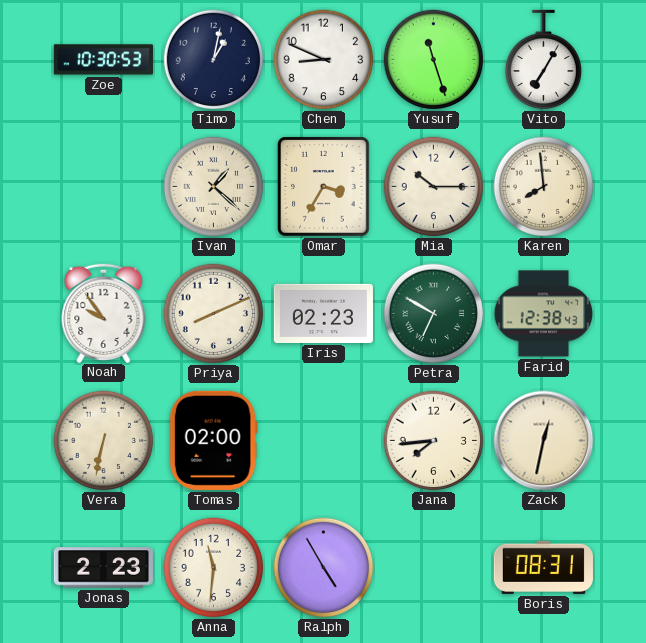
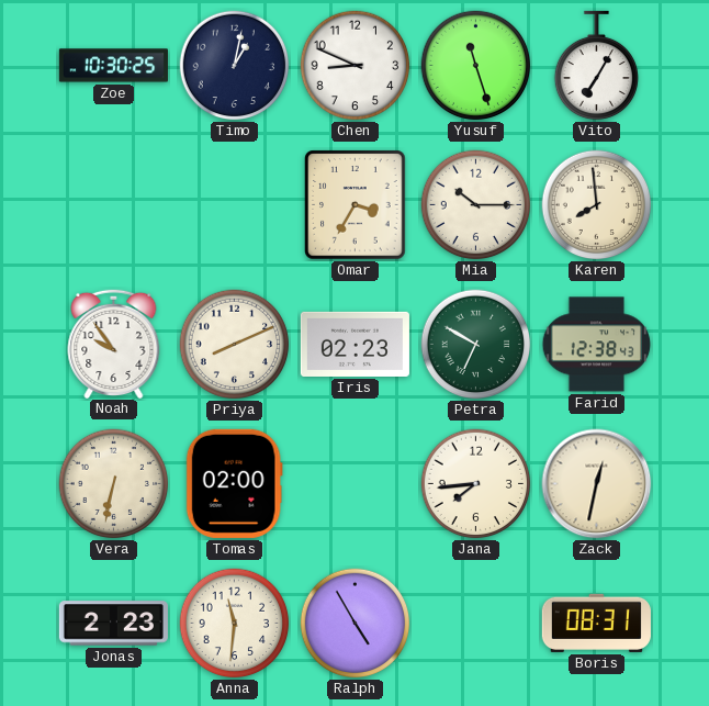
Zoe: 10:30:53 -> 10:30:25 (113, 66)
Ivan: 1:22 -> none (214, 187)
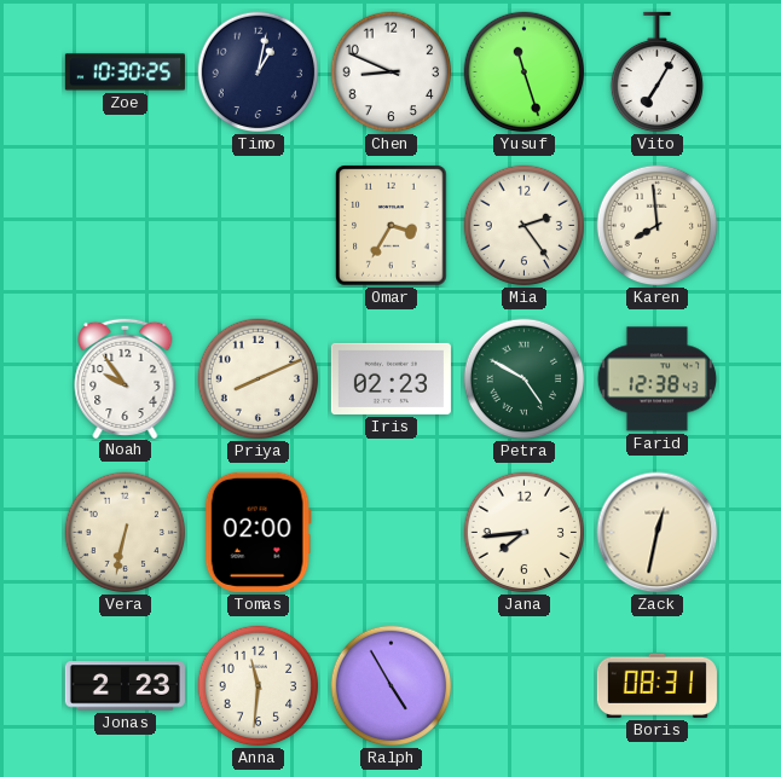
Mia: 10:15 -> 2:24 (525, 226)
Petra: 6:50 -> 4:50 (525, 379)
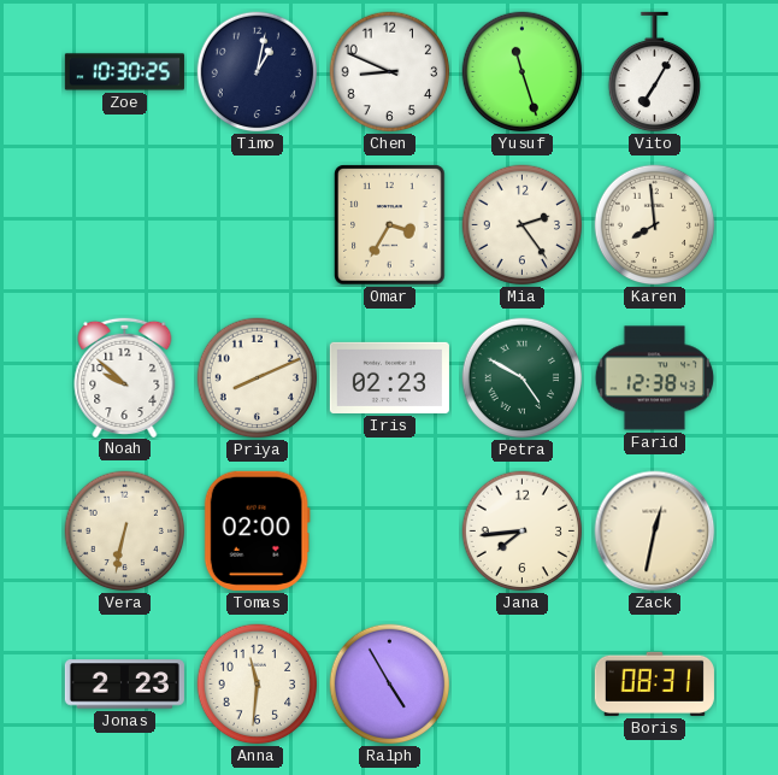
Noah: 9:54 -> 9:52 (125, 376)
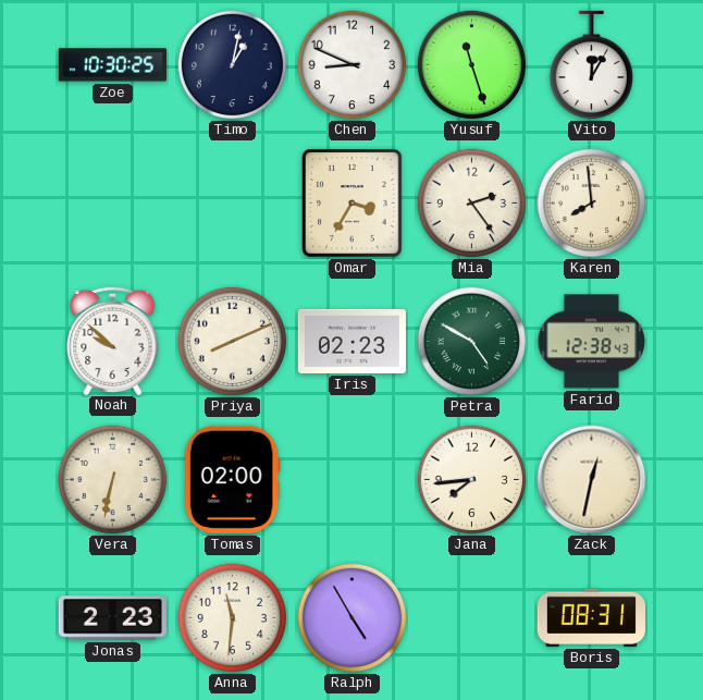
Vito: 7:05 -> 12:05 (591, 65)
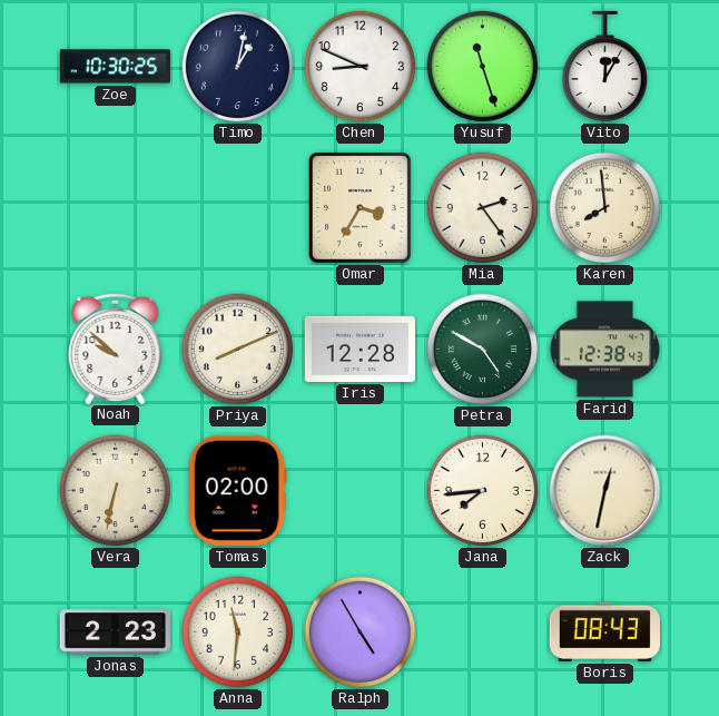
Iris: 02:23 -> 12:28 (359, 349)
Boris: 08:31 -> 08:43 (604, 631)
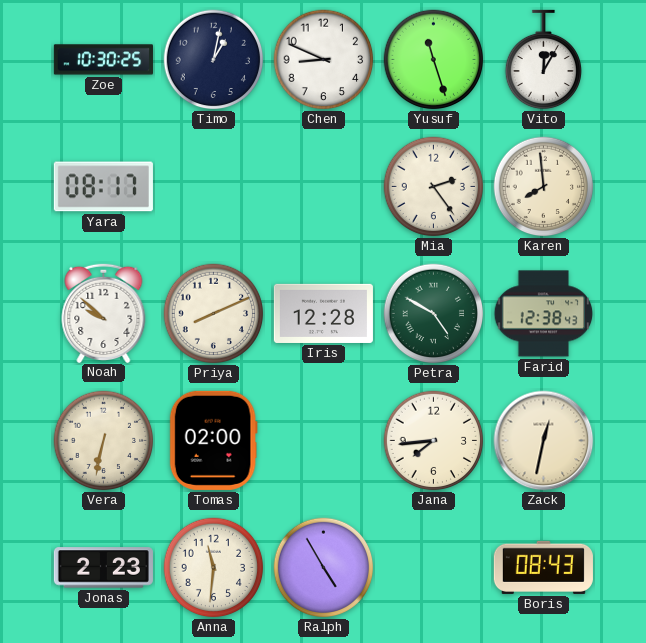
Yara: none -> 08:17 (103, 187)
Omar: 3:35 -> none (361, 208)
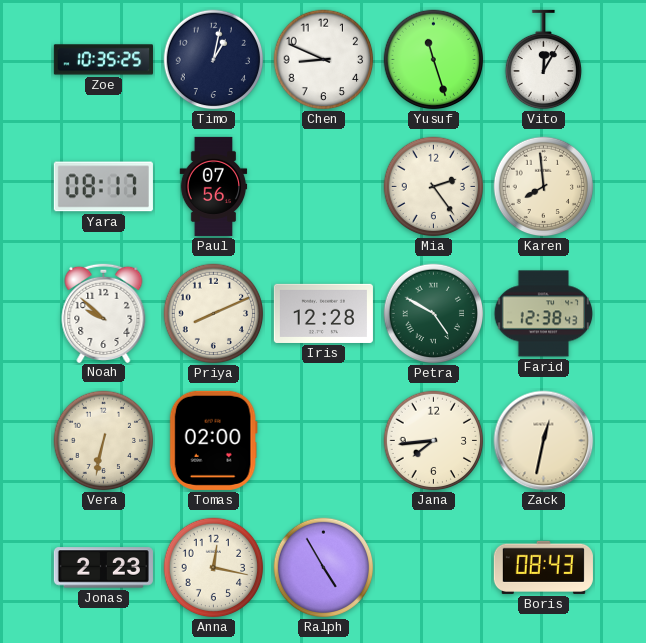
Zoe: 10:30 -> 10:35 (103, 60)
Paul: none -> 07:56 (214, 186)
Anna: 11:31 -> 12:17 (214, 568)
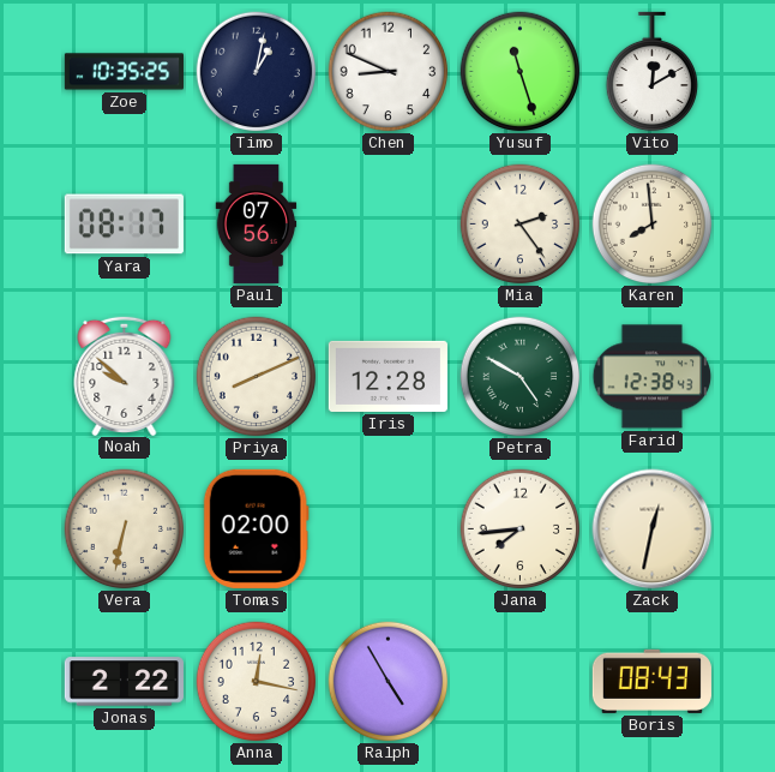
Vito: 12:05 -> 12:10 (651, 72)
Jonas: 2:23 -> 2:22 (124, 682)
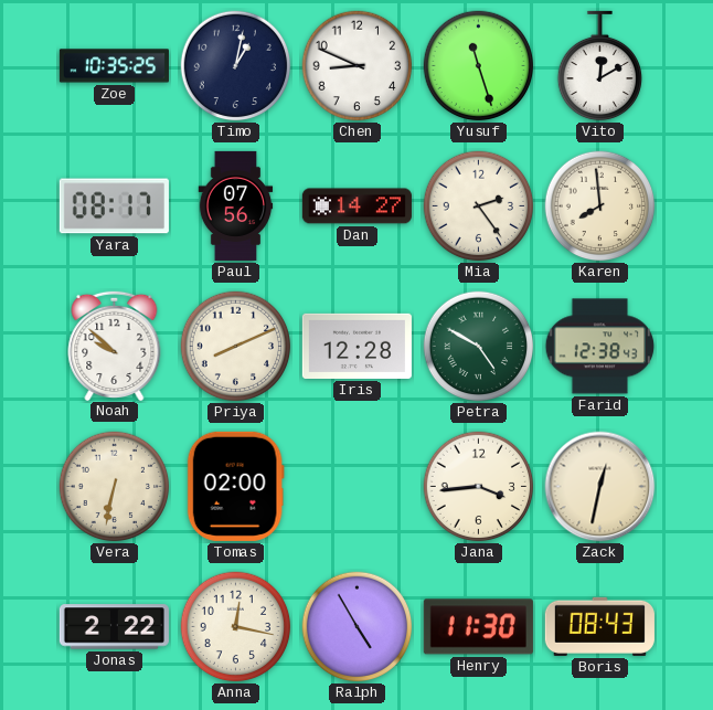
Dan: none -> 14:27 (356, 206)
Jana: 7:44 -> 3:44 (479, 487)
Henry: none -> 11:30 (478, 627)
